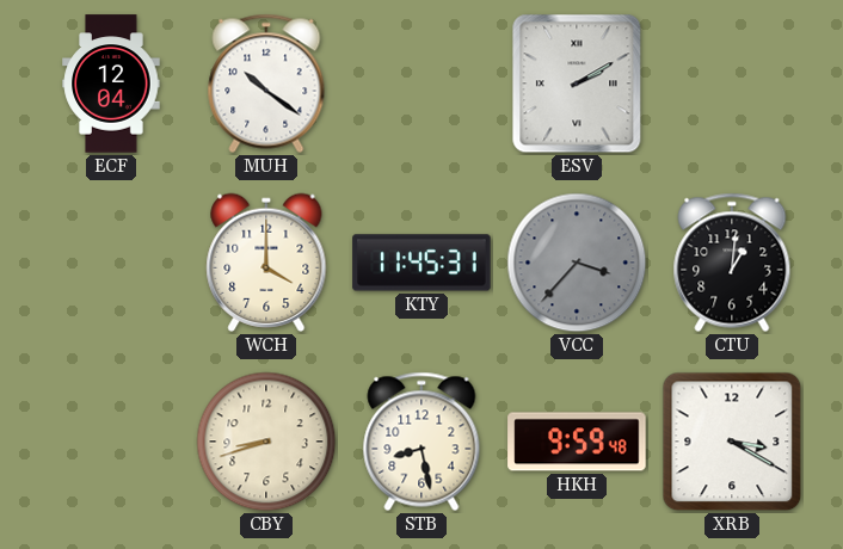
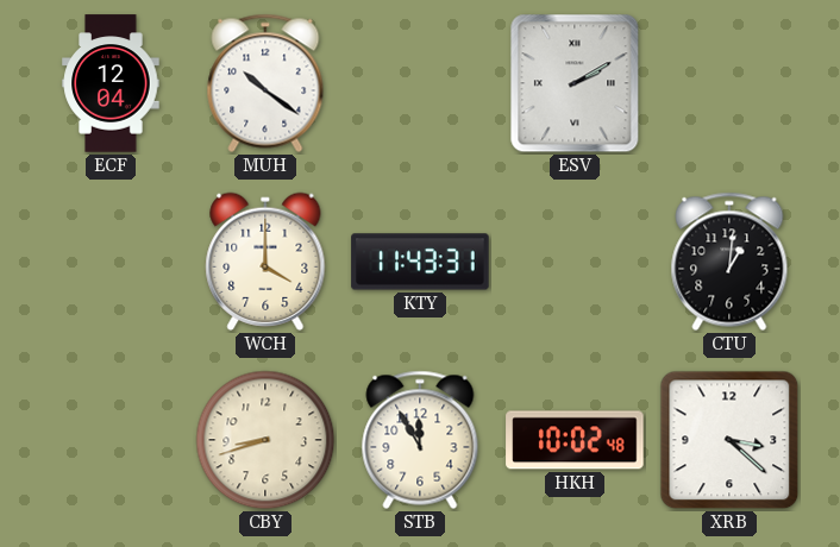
KTY: 11:45 -> 11:43 (420, 262)
VCC: 3:37 -> none (577, 263)
STB: 8:28 -> 11:55 (420, 440)
HKH: 9:59 -> 10:02 (575, 440)
XRB: 3:20 -> 3:22 (729, 440)
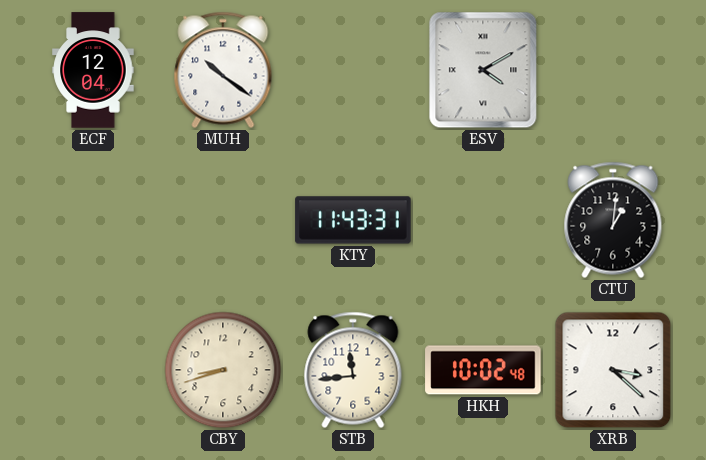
ESV: 2:10 -> 4:10 (483, 70)
WCH: 4:00 -> none (265, 262)
STB: 11:55 -> 11:44 (353, 370)
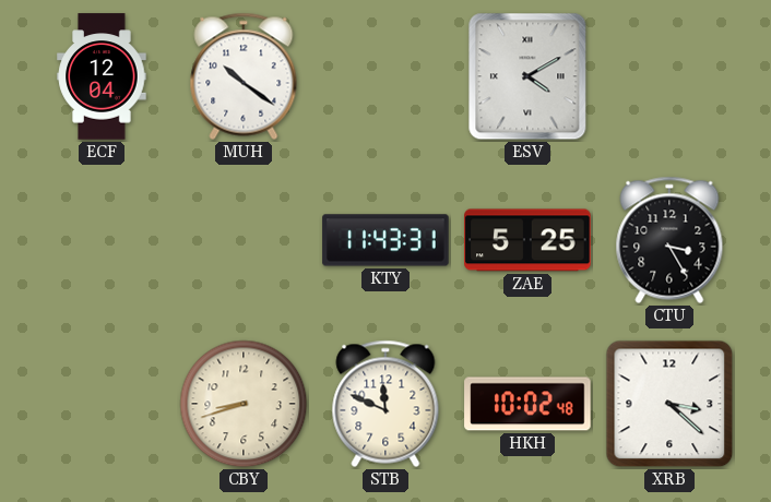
ZAE: none -> 5:25 (527, 240)
CTU: 1:01 -> 3:25 (669, 240)
STB: 11:44 -> 11:49 (385, 404)
